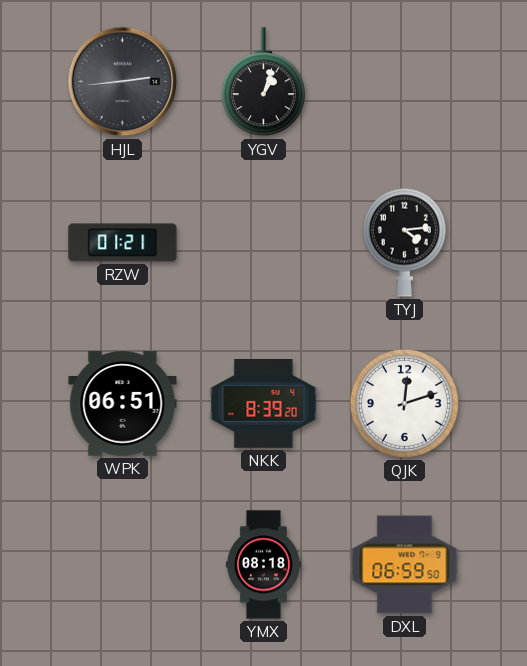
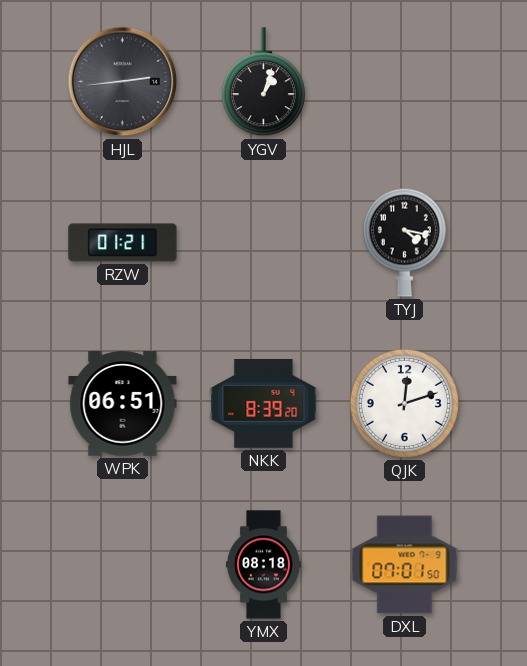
TYJ: 4:14 -> 4:17 (404, 242)
DXL: 06:59 -> 07:01 (405, 565)
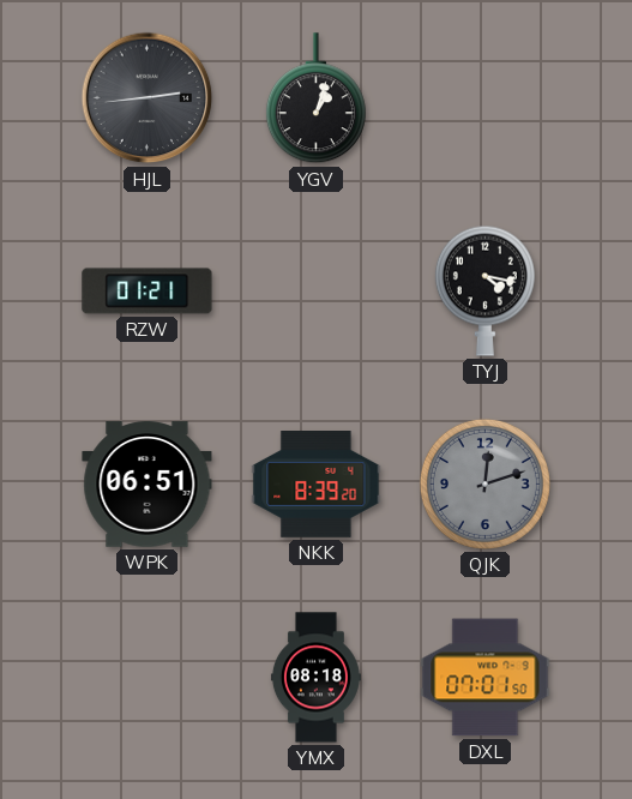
QJK dial: white -> grey (484, 483)
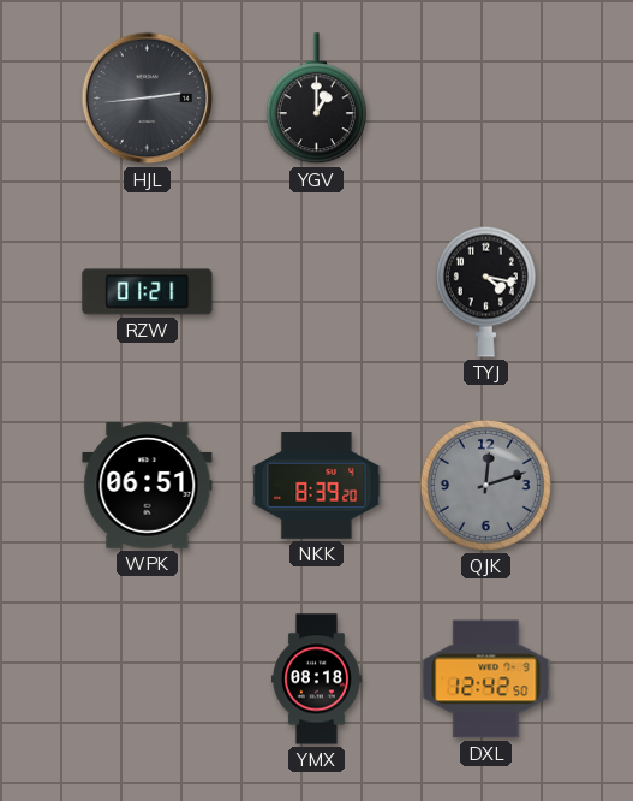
YGV: 1:03 -> 1:00 (316, 99)
DXL: 07:01 -> 12:42 (486, 680)
